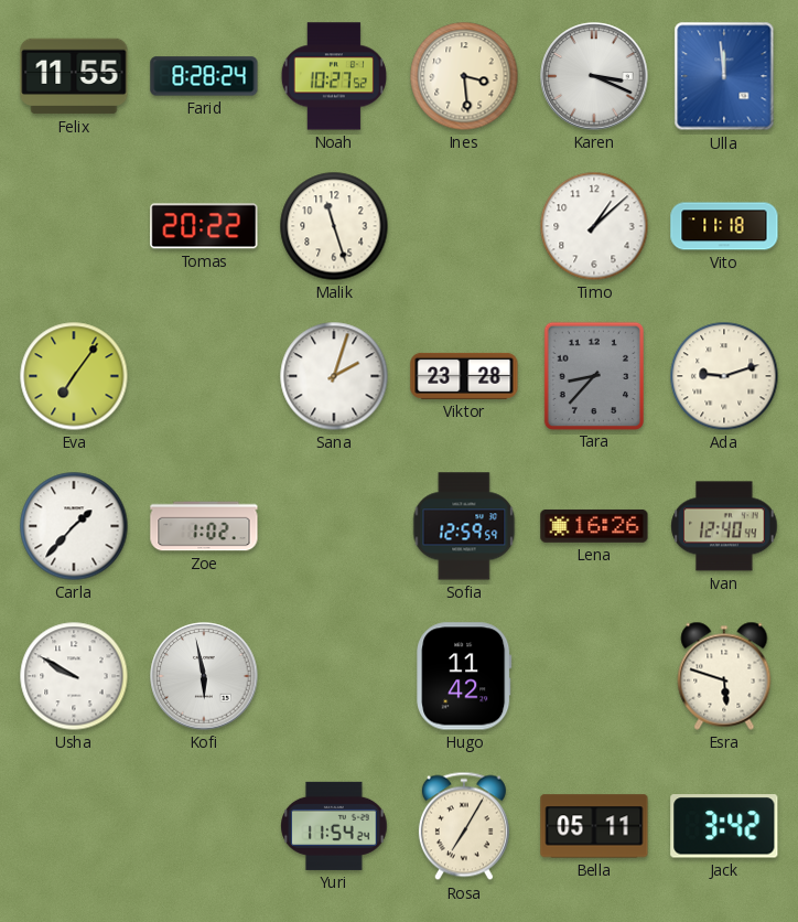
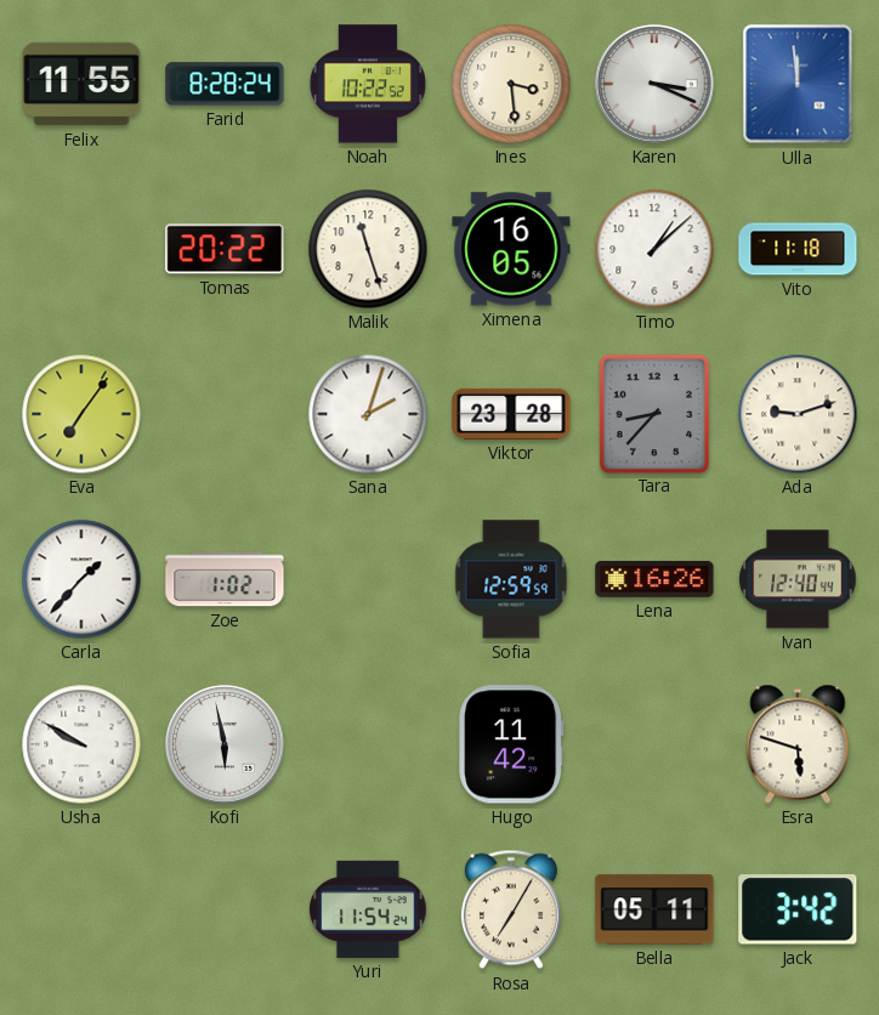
Noah: 10:27 -> 10:22 (368, 84)
Ximena: none -> 16:05 (511, 249)
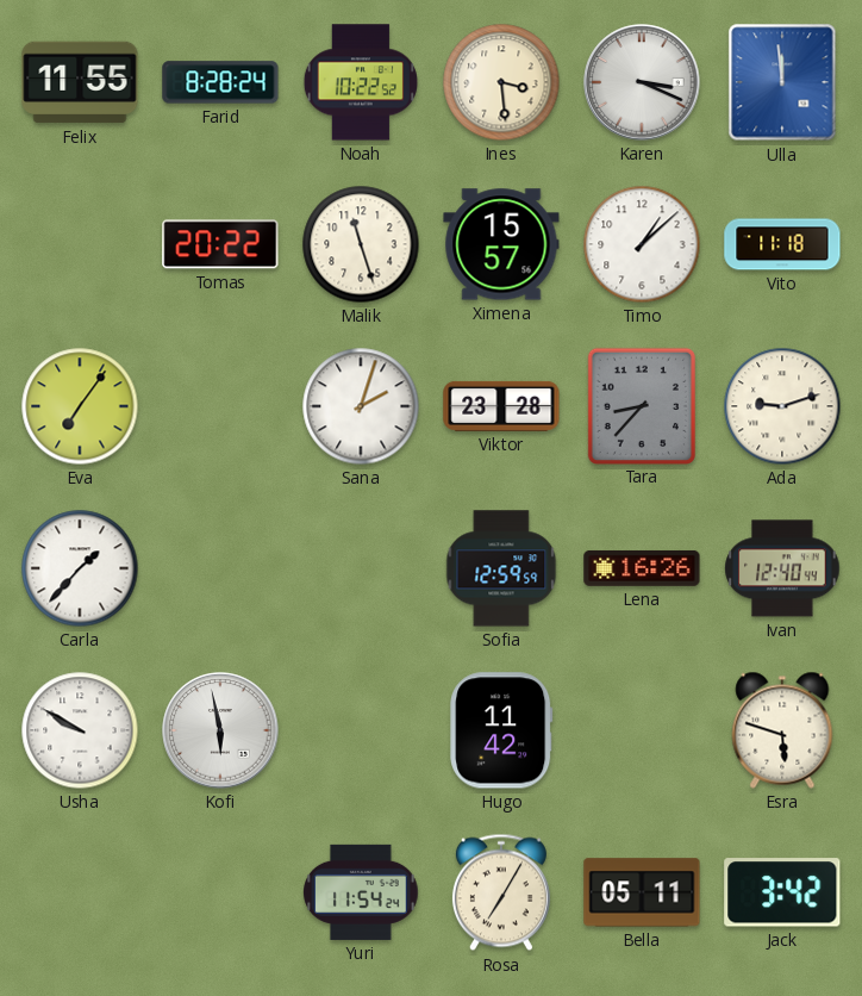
Ximena: 16:05 -> 15:57 (501, 244)
Zoe: 1:02 -> none (225, 579)
